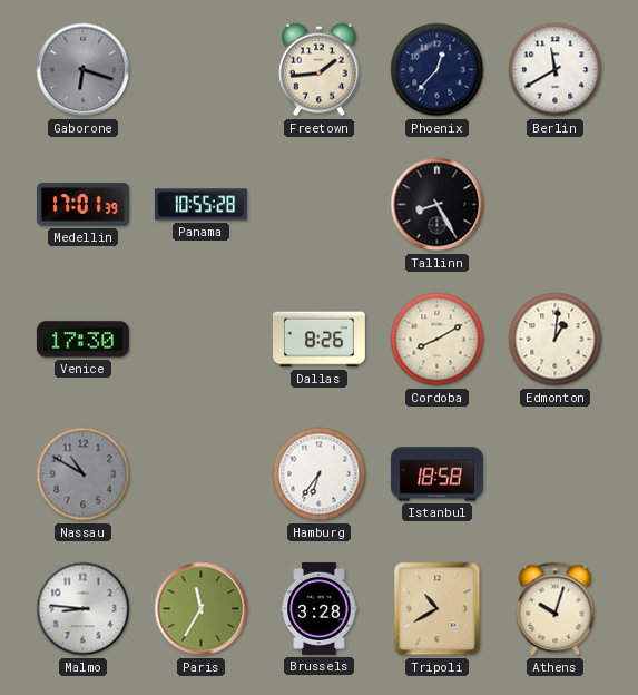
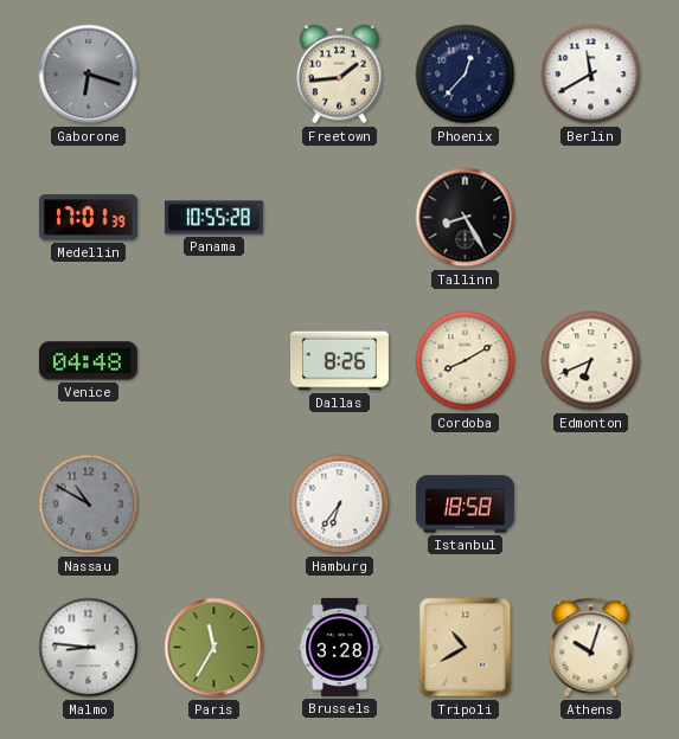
Venice: 17:30 -> 04:48 (88, 361)
Edmonton: 1:01 -> 6:41 (591, 361)
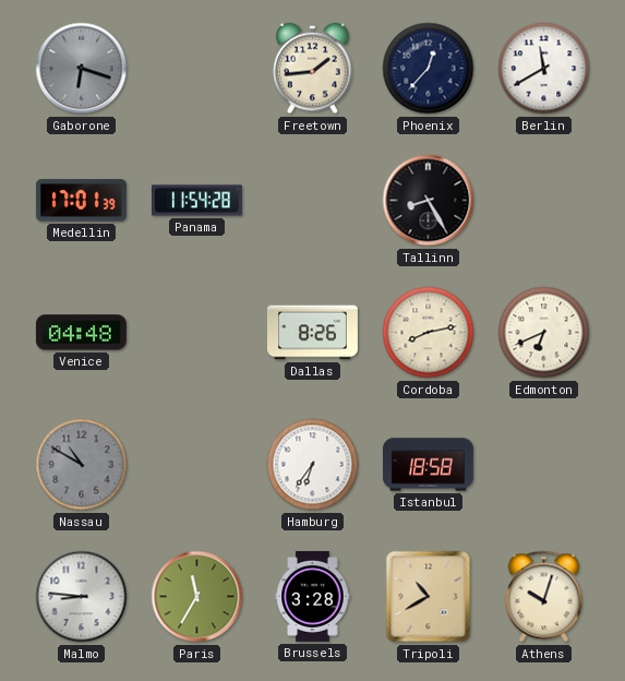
Panama: 10:55 -> 11:54 (196, 201)
Cordoba: 8:10 -> 8:13 (429, 333)
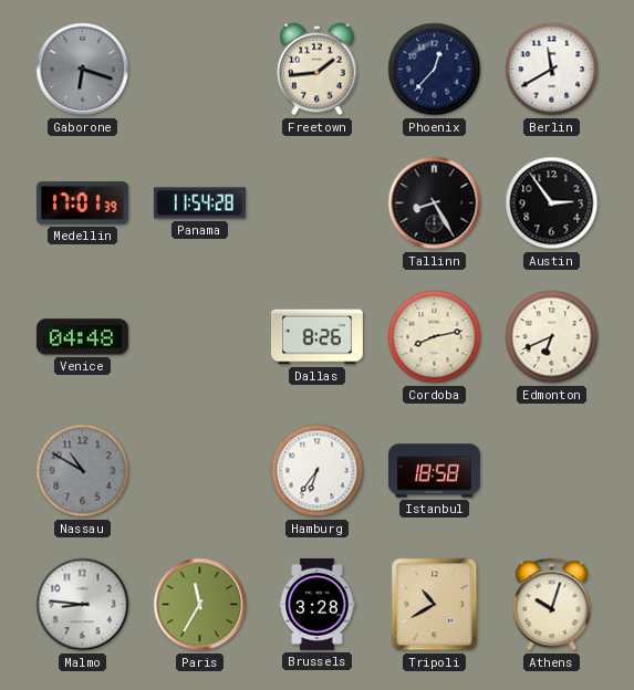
Austin: none -> 2:54 (552, 203)
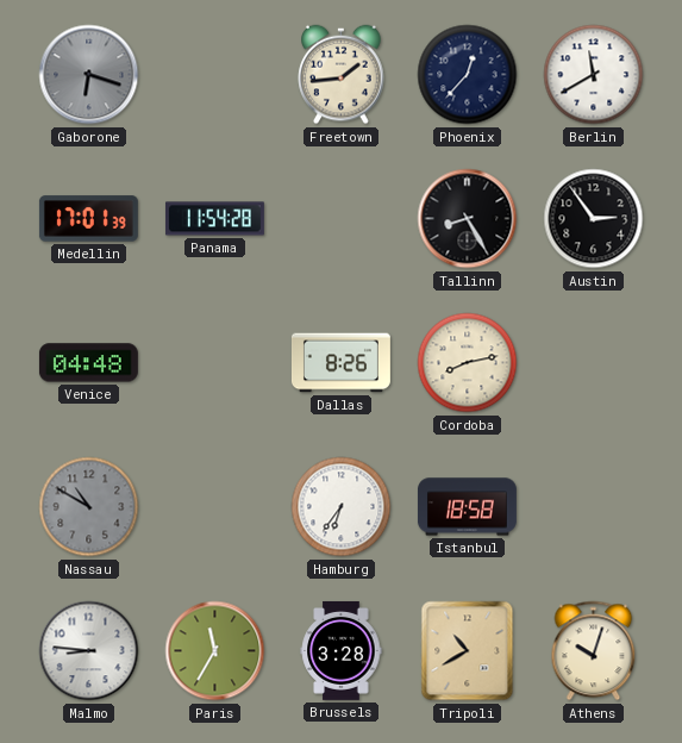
Edmonton: 6:41 -> none (552, 337)
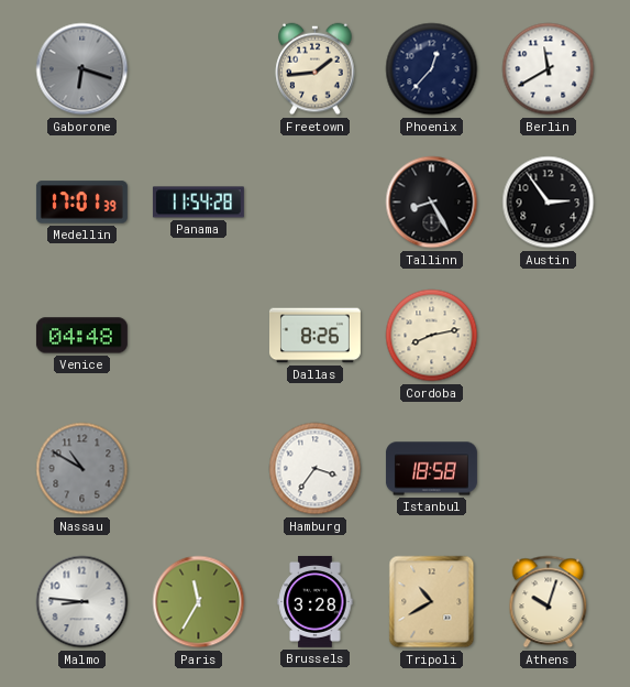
Hamburg: 6:36 -> 3:36 (316, 469)
